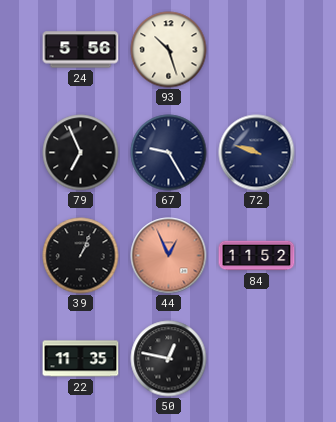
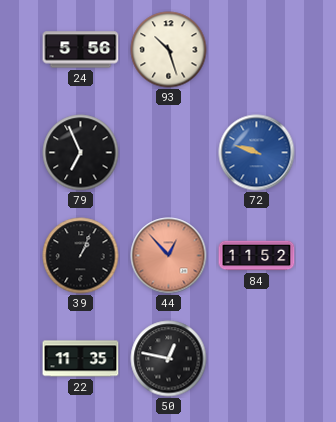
67: 9:25 -> none (169, 153)
72 dial: navy -> blue (257, 153)
44: 12:56 -> 12:53 (169, 256)
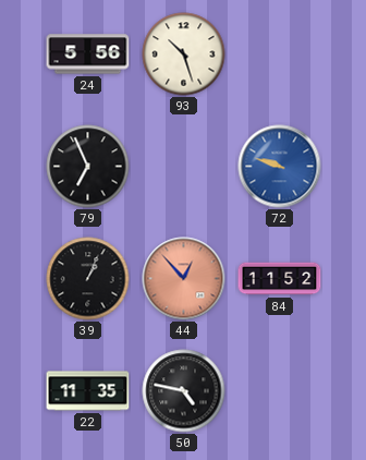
50: 12:47 -> 4:47 (184, 391)
